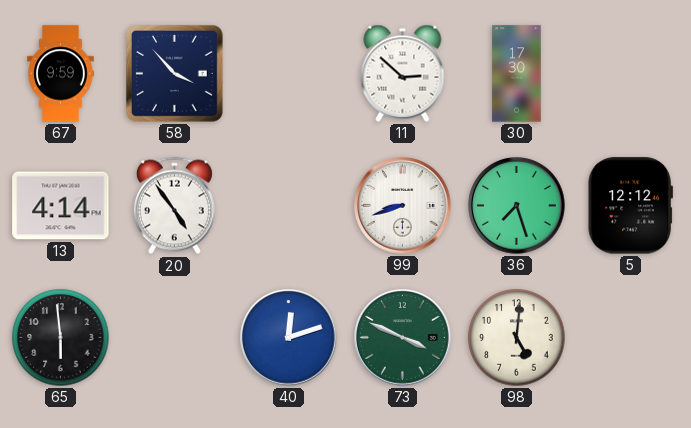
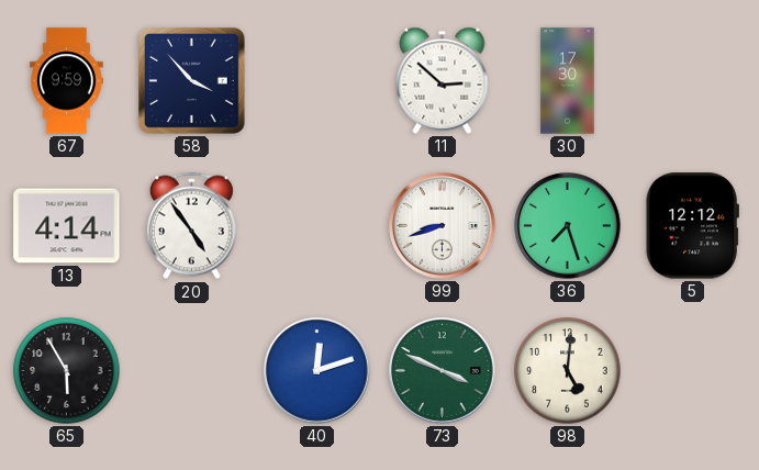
65: 5:59 -> 5:55 (67, 371)
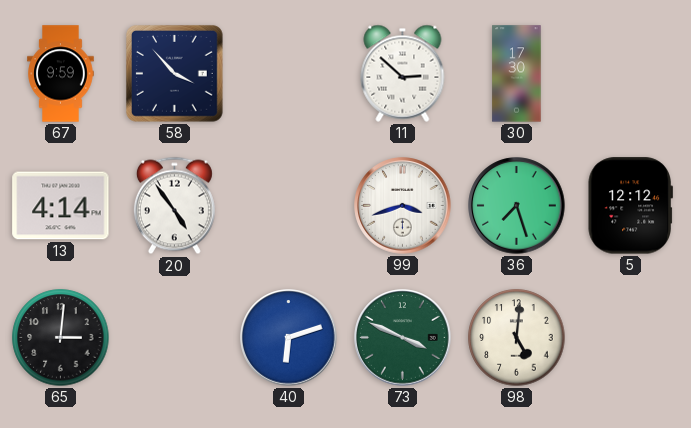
99: 8:42 -> 3:42 (403, 206)
65: 5:55 -> 3:01 (61, 338)
40: 12:12 -> 6:12 (289, 338)
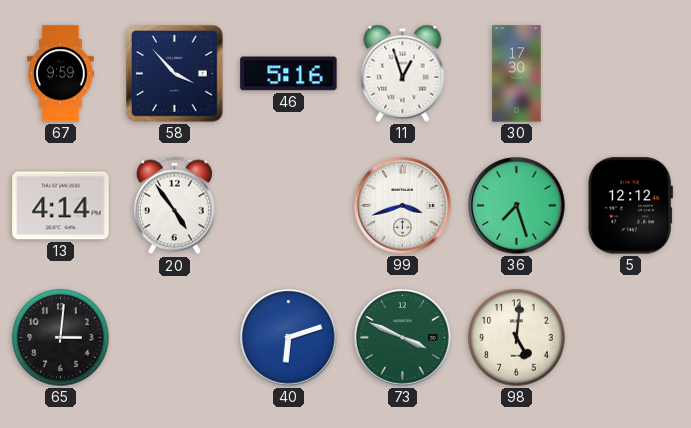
46: none -> 5:16 (289, 74)
11: 2:52 -> 12:57 (403, 73)
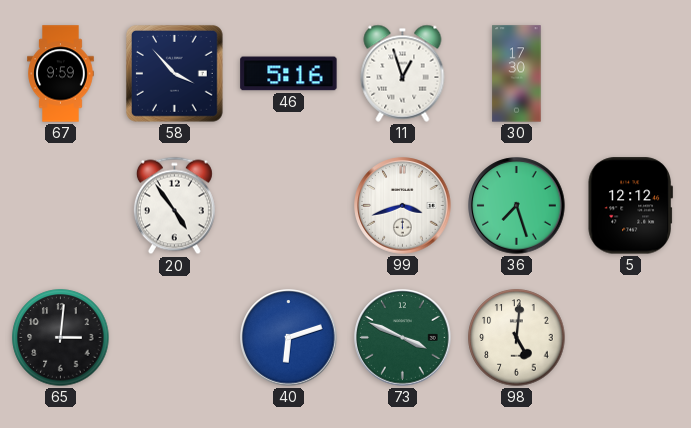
13: 4:14 -> none (61, 206)
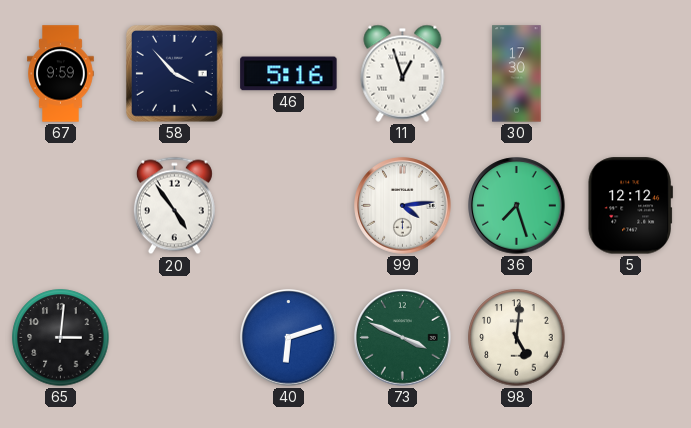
99: 3:42 -> 4:14 (403, 206)
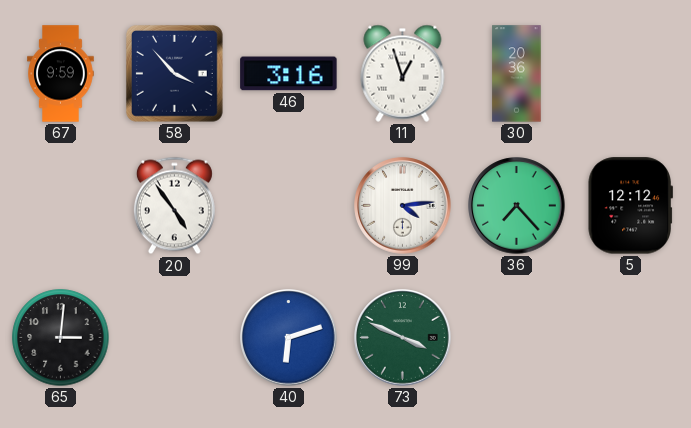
46: 5:16 -> 3:16 (289, 74)
30: 17:30 -> 20:36 (517, 74)
36: 7:27 -> 7:23 (517, 206)
98: 5:01 -> none (517, 338)
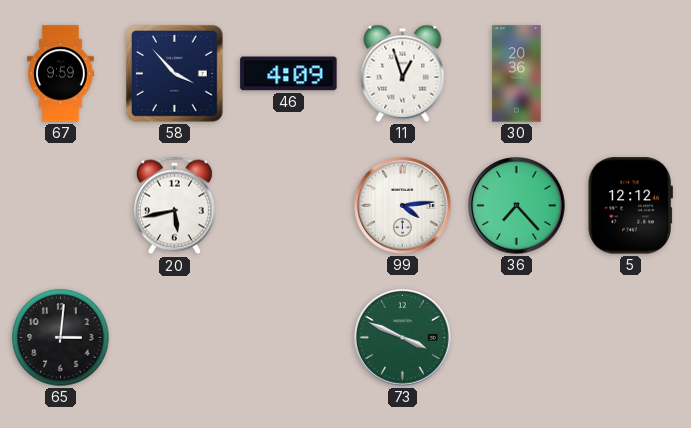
46: 3:16 -> 4:09 (289, 74)
20: 4:54 -> 5:43 (174, 206)
40: 6:12 -> none (289, 338)
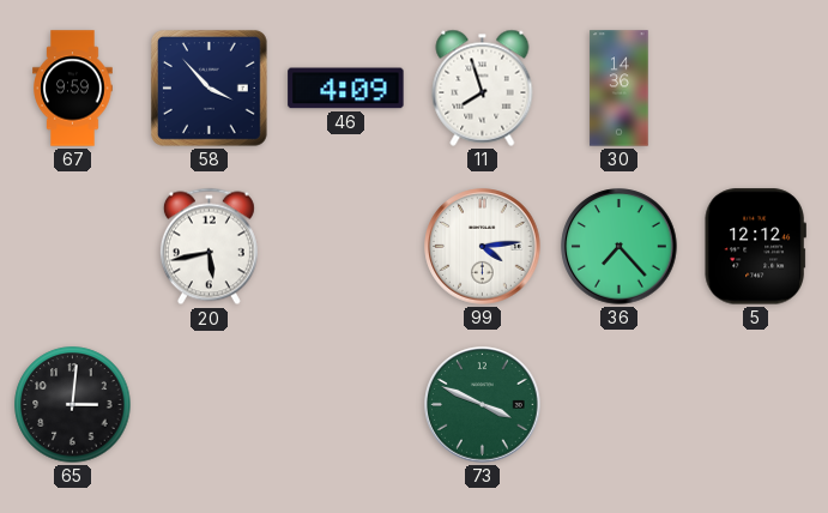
11: 12:57 -> 7:57 (483, 87)
30: 20:36 -> 14:36 (620, 89)
